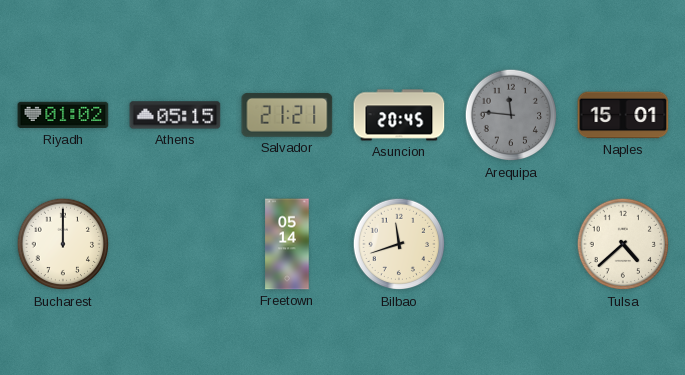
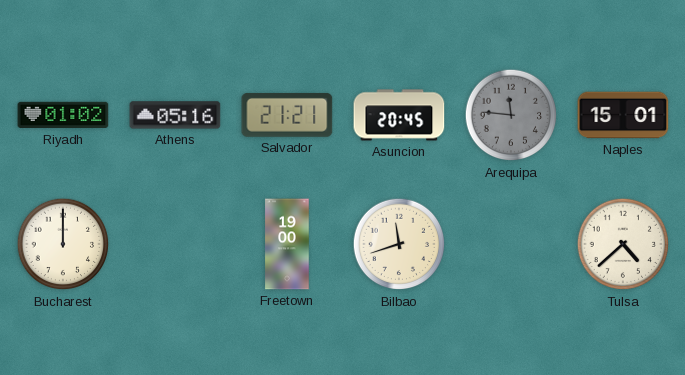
Athens: 05:15 -> 05:16 (175, 115)
Freetown: 05:14 -> 19:00 (287, 244)
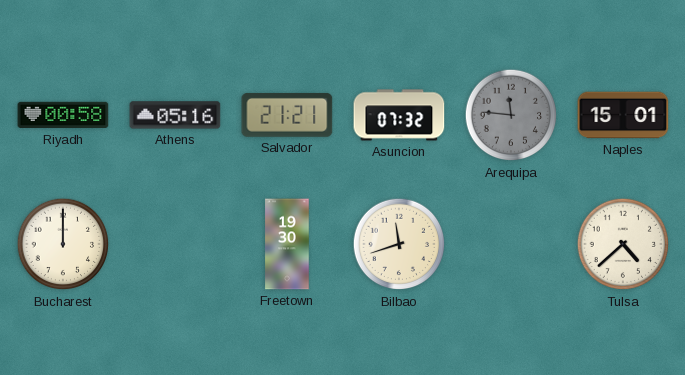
Riyadh: 01:02 -> 00:58 (63, 115)
Asuncion: 20:45 -> 07:32 (399, 115)
Freetown: 19:00 -> 19:30 (287, 244)
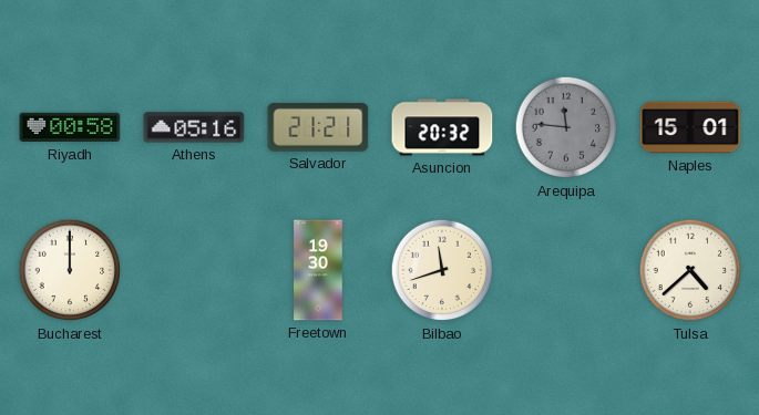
Asuncion: 07:32 -> 20:32 (442, 127)
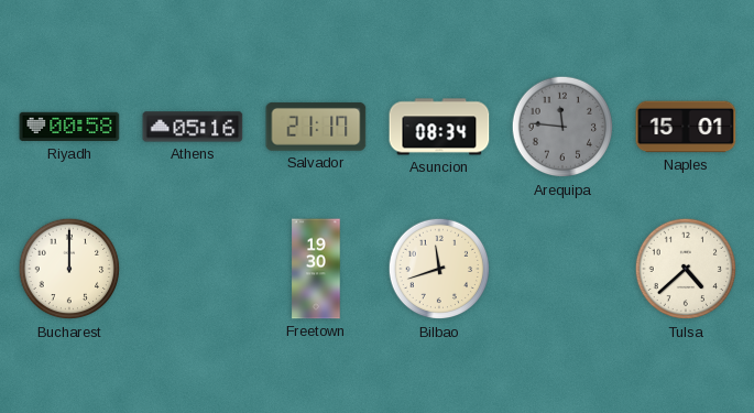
Salvador: 21:21 -> 21:17 (316, 127)
Asuncion: 20:32 -> 08:34 (439, 127)
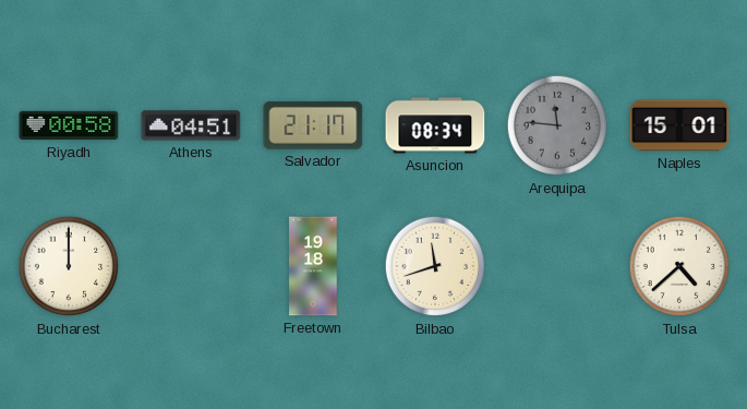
Athens: 05:16 -> 04:51 (191, 125)
Freetown: 19:30 -> 19:18 (313, 266)
